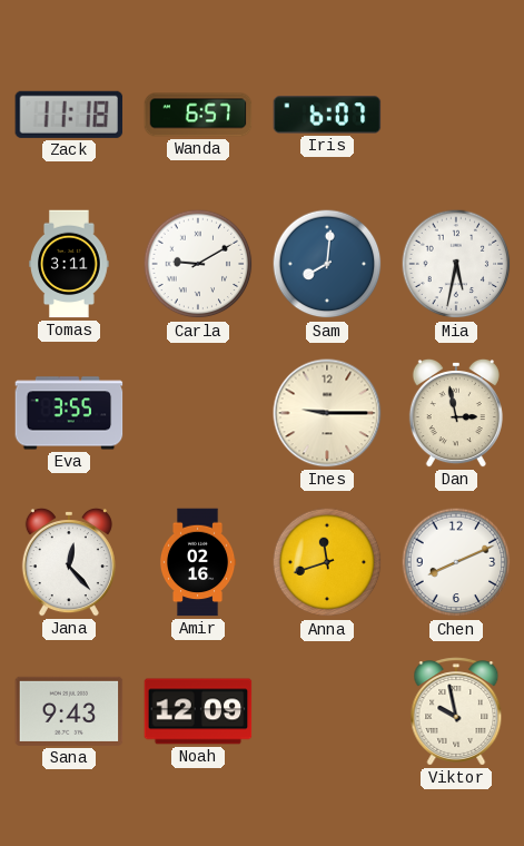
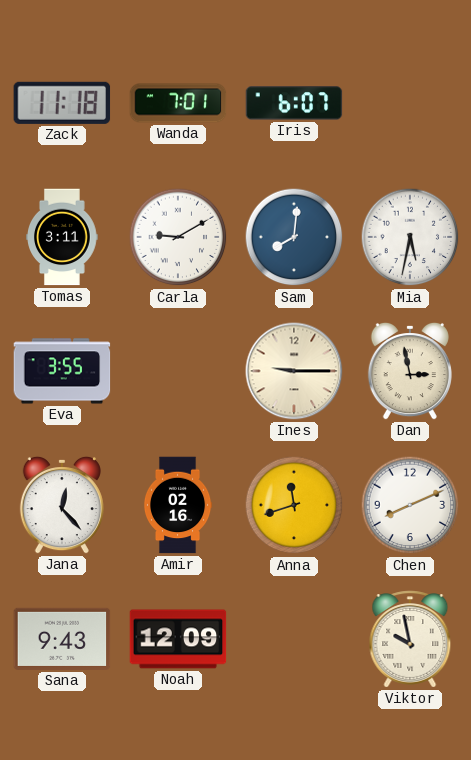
Wanda: 6:57 -> 7:01 (178, 103)
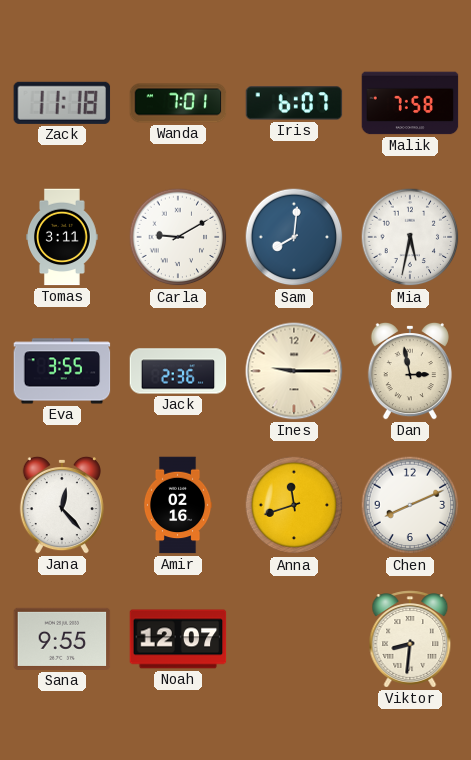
Malik: none -> 7:58 (410, 103)
Jack: none -> 2:36 (178, 371)
Sana: 9:43 -> 9:55 (62, 639)
Noah: 12:09 -> 12:07 (178, 639)
Viktor: 9:58 -> 8:31 (410, 639)
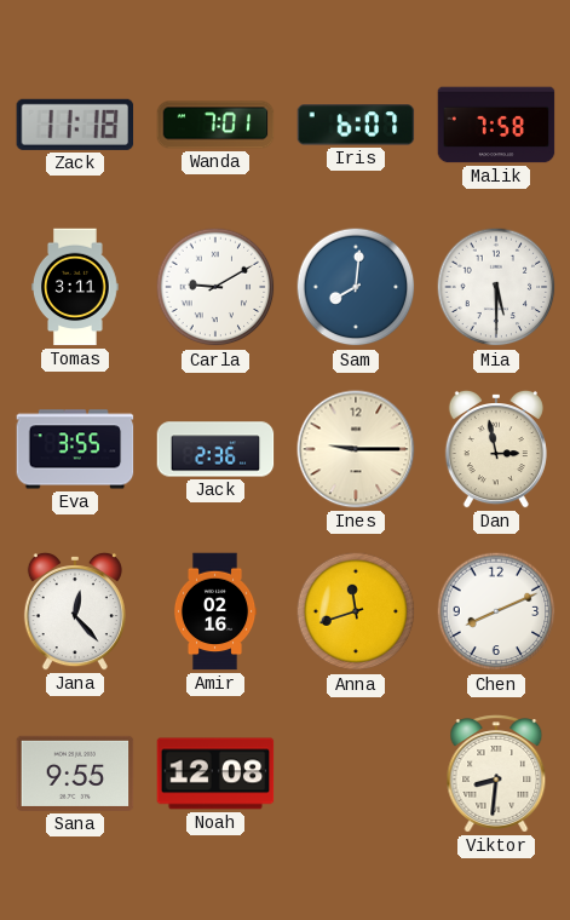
Mia: 5:32 -> 5:30 (496, 287)
Noah: 12:07 -> 12:08 (215, 774)
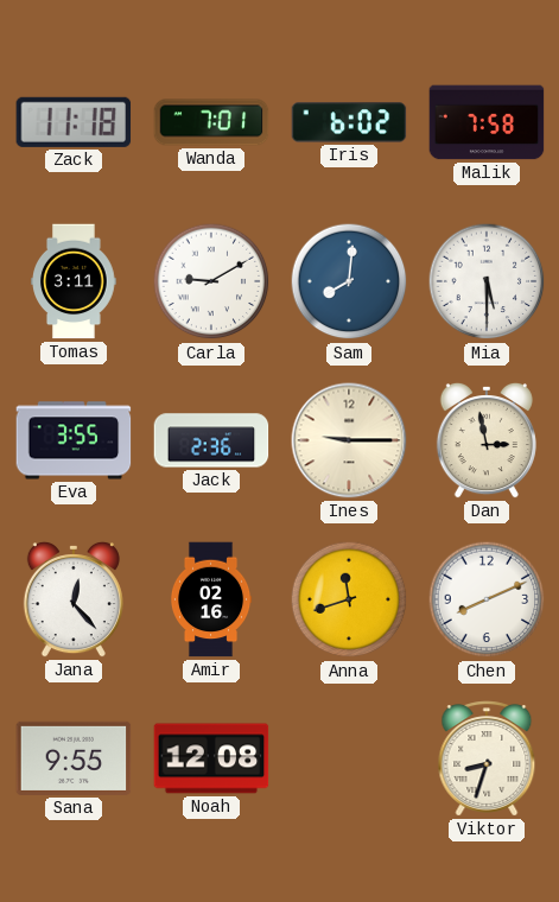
Iris: 6:07 -> 6:02 (349, 122)
Viktor: 8:31 -> 8:33 (487, 758)
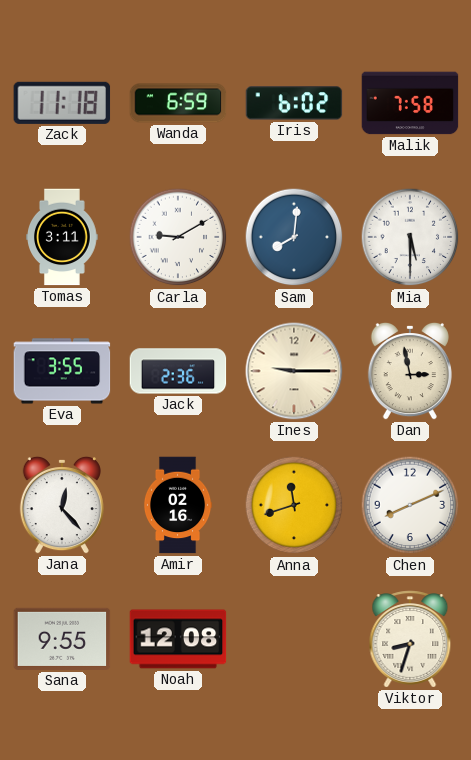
Wanda: 7:01 -> 6:59 (178, 103)
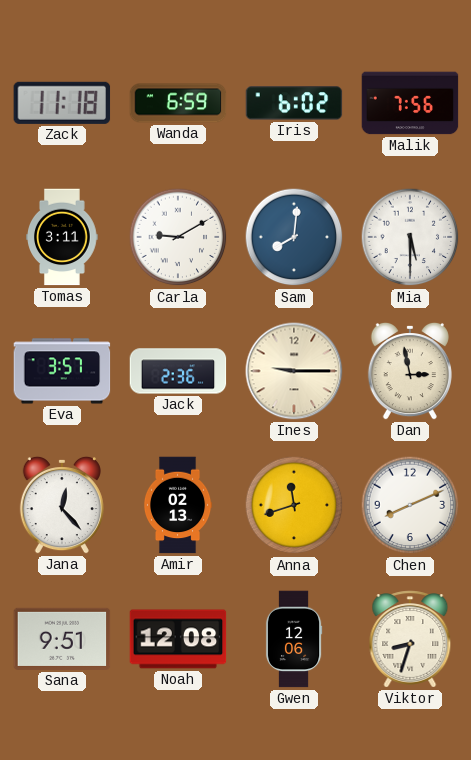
Malik: 7:58 -> 7:56 (410, 103)
Eva: 3:55 -> 3:57 (62, 371)
Amir: 02:16 -> 02:13 (178, 505)
Sana: 9:55 -> 9:51 (62, 639)
Gwen: none -> 12:06 (294, 639)
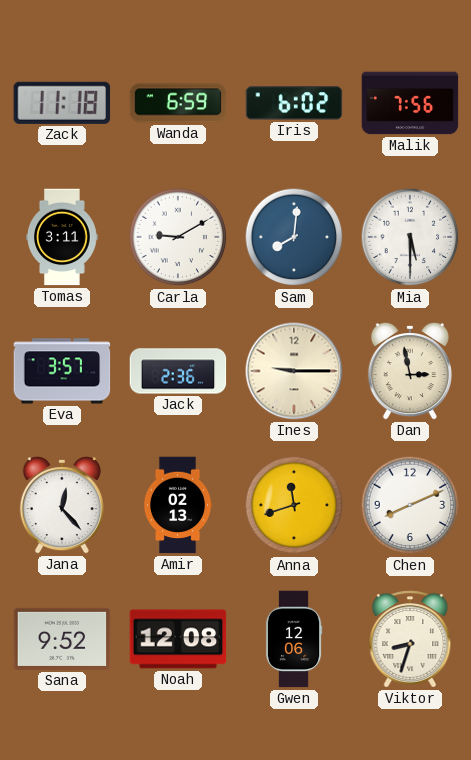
Sana: 9:51 -> 9:52 (62, 639)
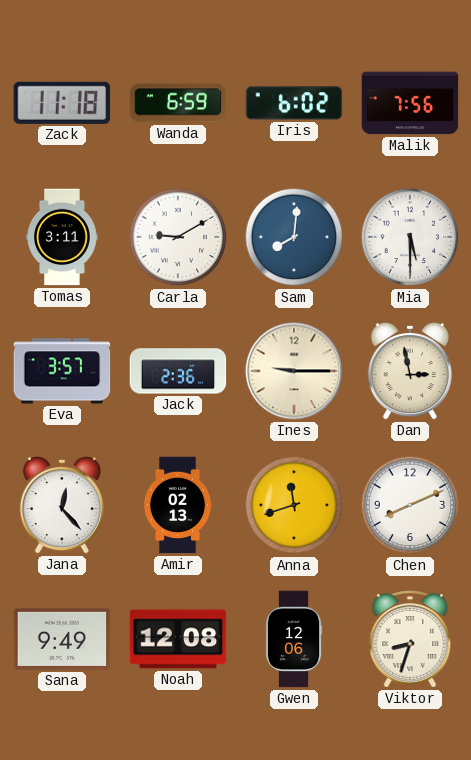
Sana: 9:52 -> 9:49 (62, 639)
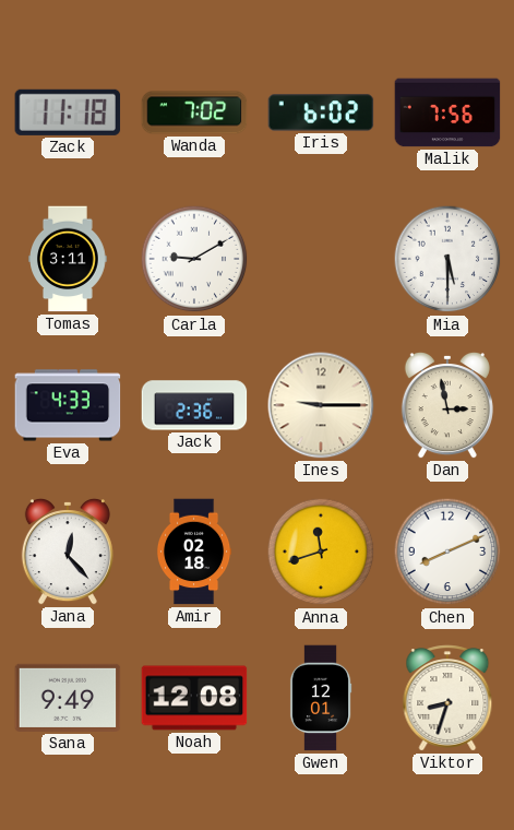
Wanda: 6:59 -> 7:02 (194, 112)
Sam: 8:01 -> none (294, 237)
Eva: 3:57 -> 4:33 (68, 405)
Amir: 02:13 -> 02:18 (194, 552)
Gwen: 12:06 -> 12:01 (321, 698)
